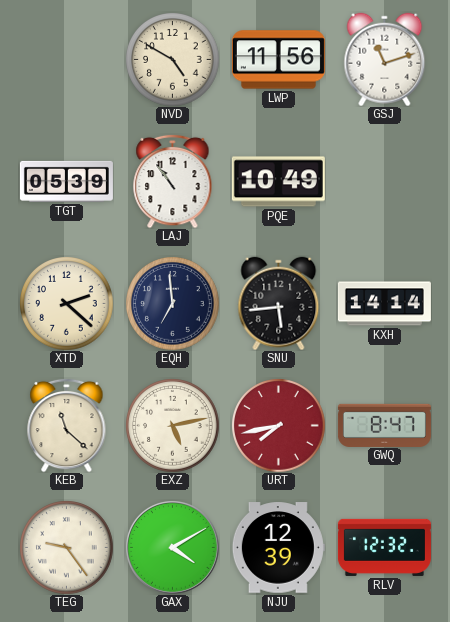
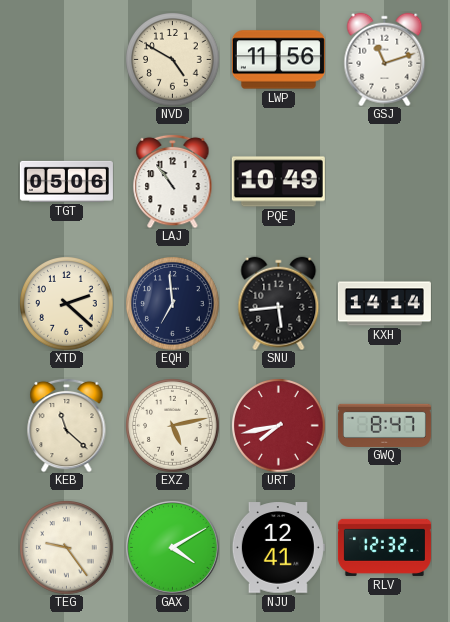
TGT: 05:39 -> 05:06 (66, 181)
NJU: 12:39 -> 12:41 (278, 548)
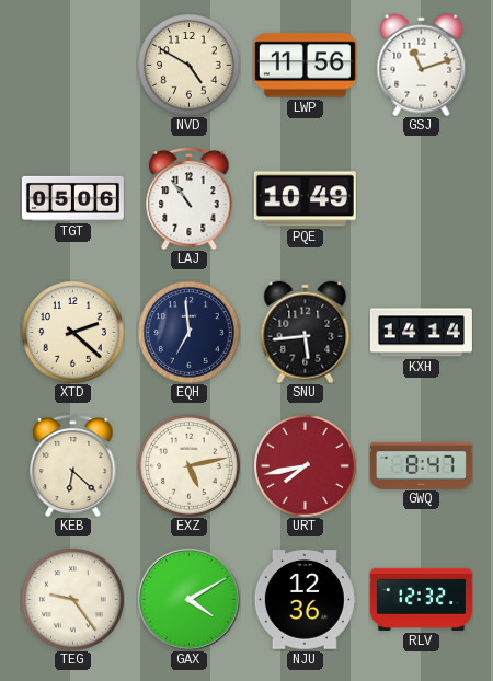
KEB: 11:22 -> 6:22 (73, 465)
NJU: 12:41 -> 12:36 (305, 600)
